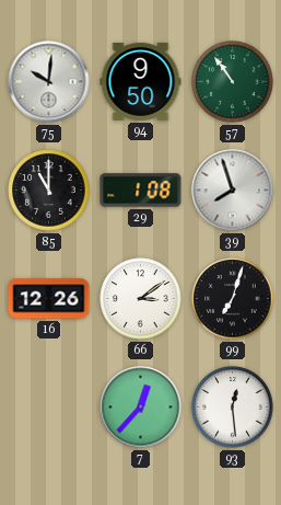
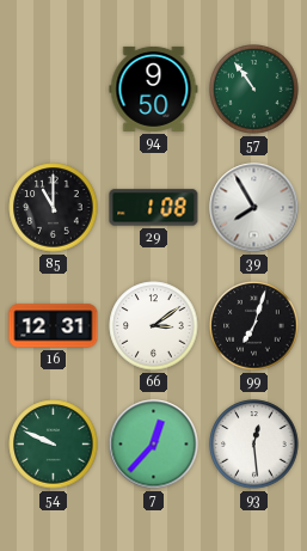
75: 10:01 -> none (49, 82)
39: 7:57 -> 7:55 (254, 208)
16: 12:26 -> 12:31 (54, 326)
54: none -> 9:49 (54, 445)
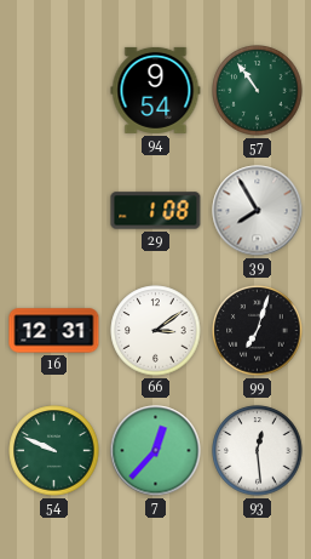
94: 9:50 -> 9:54 (156, 90)
85: 11:00 -> none (54, 208)
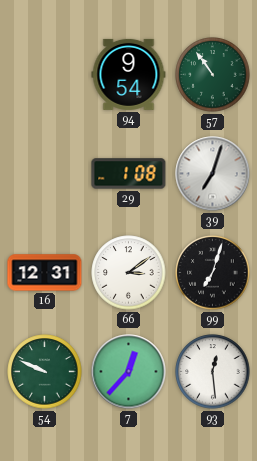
39: 7:55 -> 7:03 (213, 174)
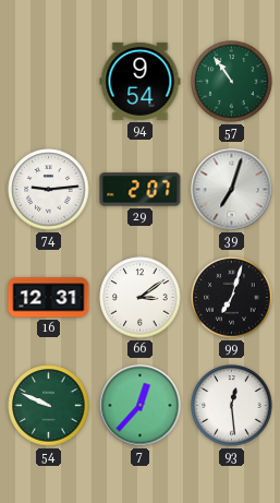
74: none -> 9:14 (49, 190)
29: 1:08 -> 2:07 (141, 190)
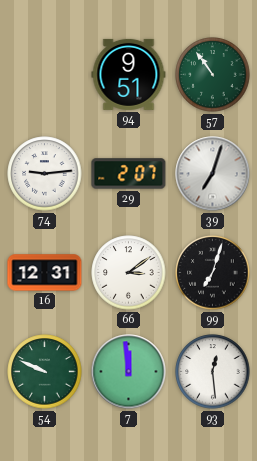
94: 9:54 -> 9:51 (129, 74)
7: 12:37 -> 11:59 (129, 372)
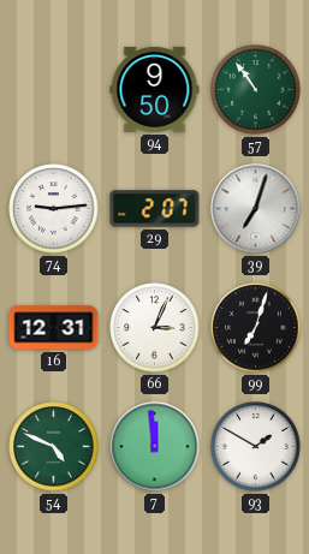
94: 9:51 -> 9:50 (155, 89)
66: 3:09 -> 3:04 (155, 328)
54: 9:49 -> 4:49 (54, 447)
93: 12:29 -> 1:50 (256, 447)
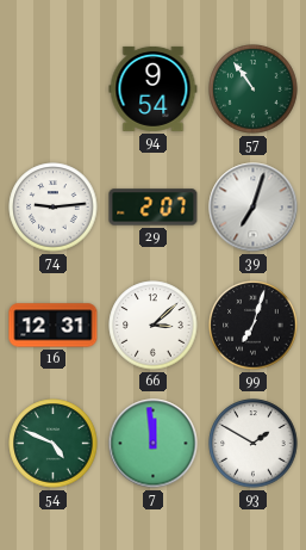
94: 9:50 -> 9:54 (154, 88)
66: 3:04 -> 3:08 (154, 326)
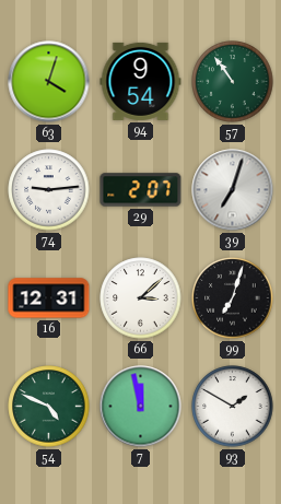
63: none -> 4:03 (49, 82)
7: 11:59 -> 11:58 (141, 407)
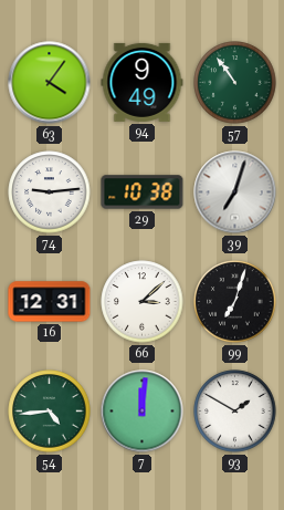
63: 4:03 -> 4:06 (50, 83)
94: 9:54 -> 9:49 (143, 82)
29: 2:07 -> 10:38 (143, 192)
54: 4:49 -> 4:44 (50, 412)
7: 11:58 -> 12:01 (143, 412)
